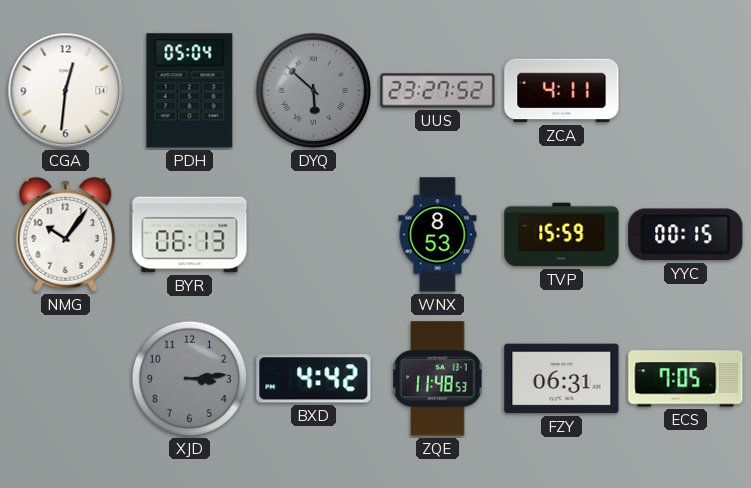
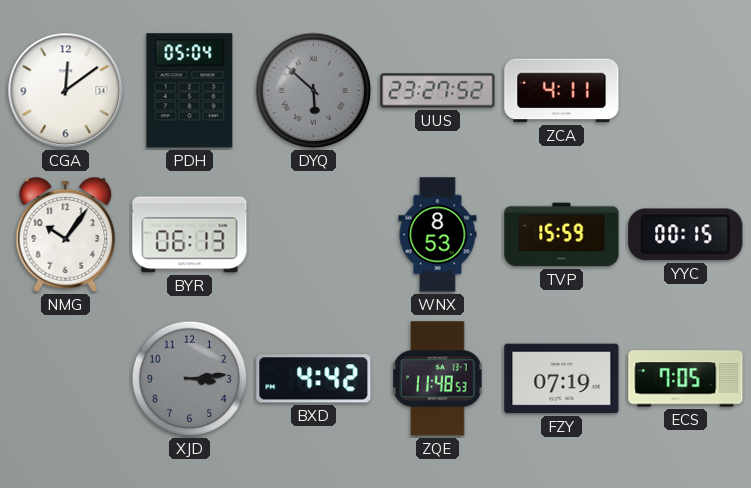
CGA: 12:31 -> 12:09 (66, 91)
FZY: 06:31 -> 07:19 (562, 379)
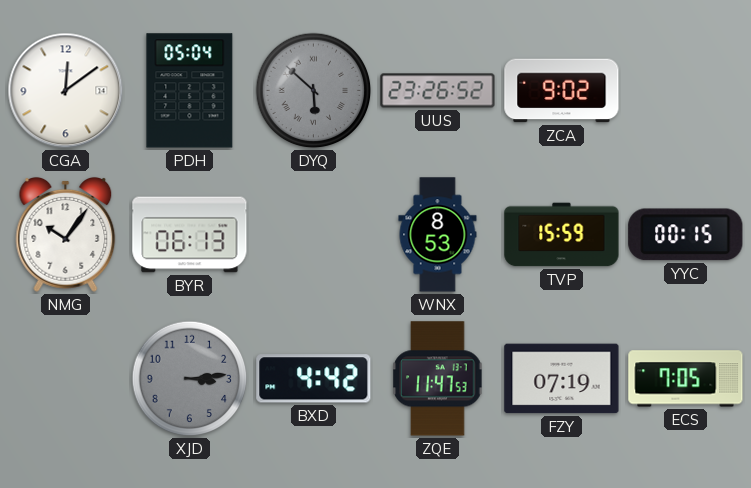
UUS: 23:27 -> 23:26 (438, 91)
ZCA: 4:11 -> 9:02 (562, 91)
ZQE: 11:48 -> 11:47 (438, 379)
